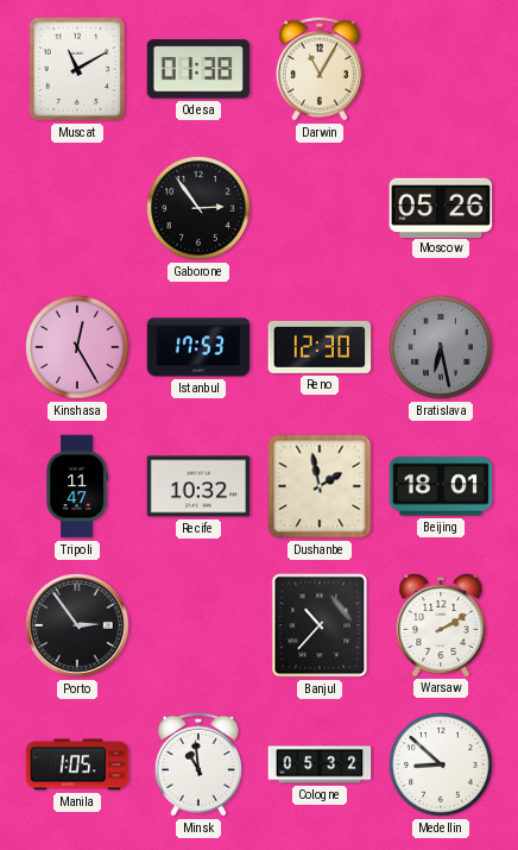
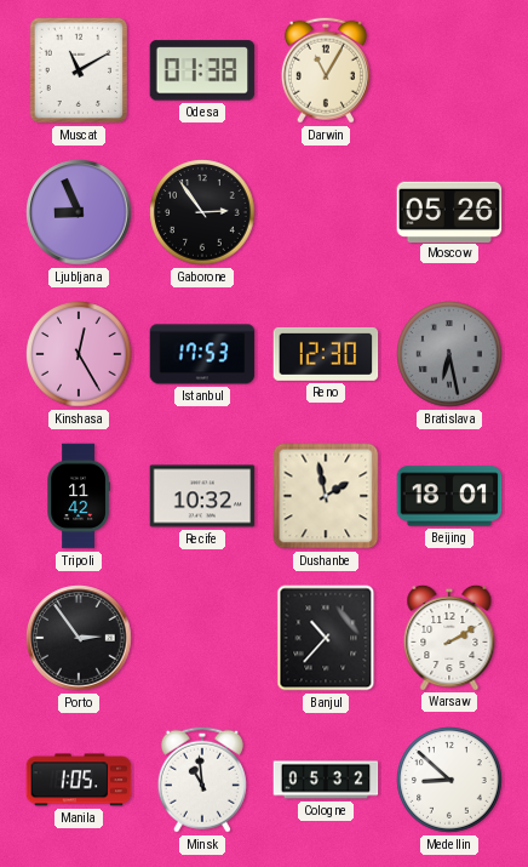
Ljubljana: none -> 8:56 (79, 212)
Tripoli: 11:47 -> 11:42 (79, 496)
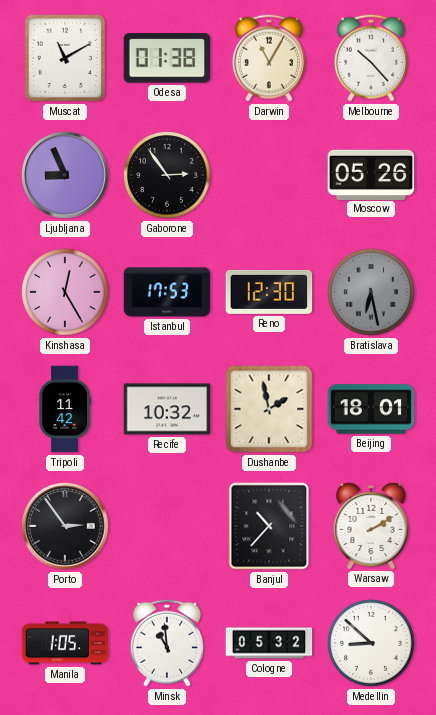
Melbourne: none -> 10:23 (371, 58)
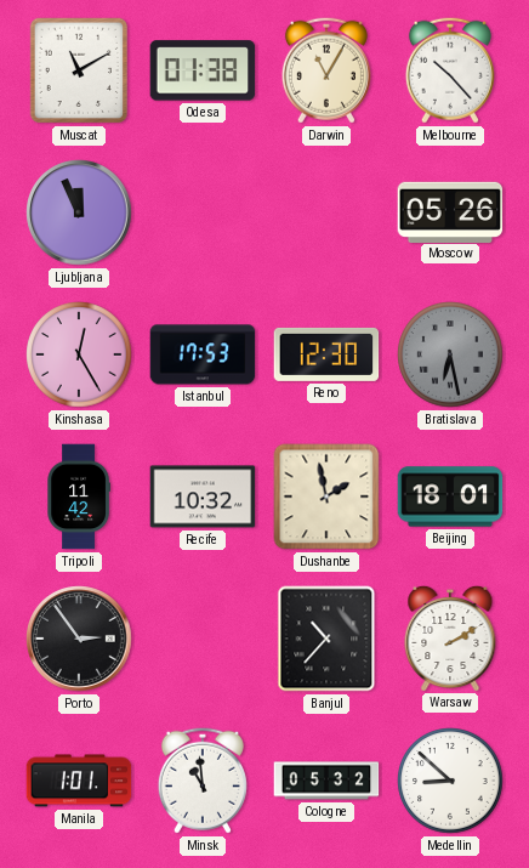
Ljubljana: 8:56 -> 11:56 (79, 212)
Gaborone: 2:54 -> none (167, 175)
Manila: 1:05 -> 1:01 (79, 781)
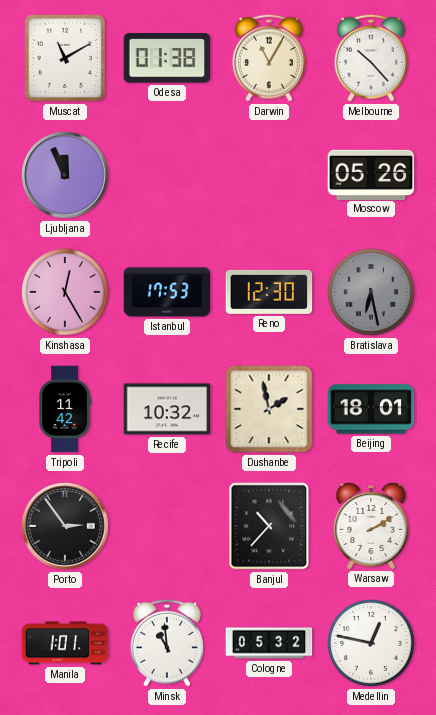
Medellin: 8:52 -> 12:47 (371, 643)
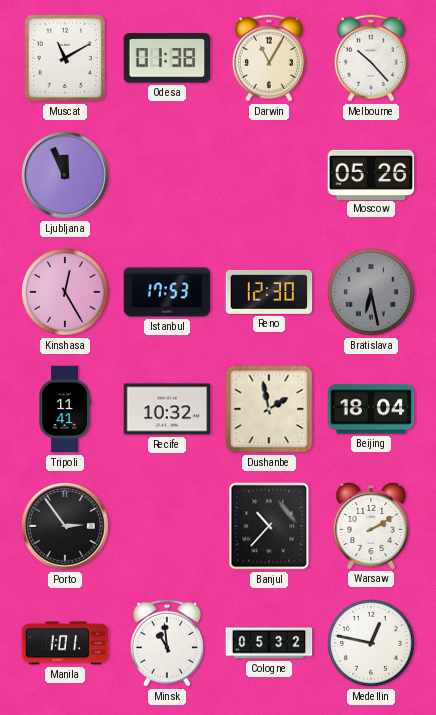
Tripoli: 11:42 -> 11:41 (65, 409)
Beijing: 18:01 -> 18:04 (371, 409)
